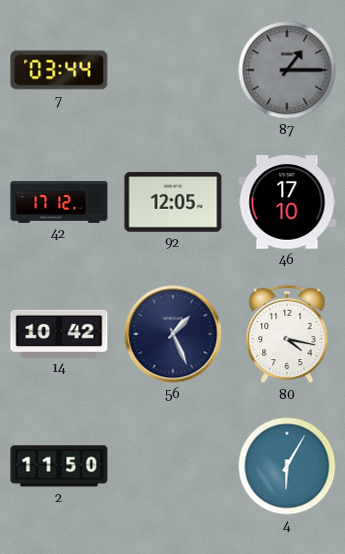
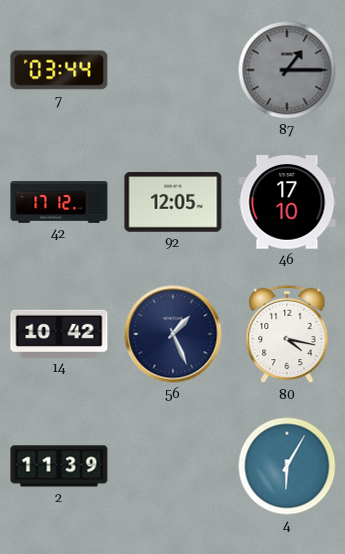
2: 11:50 -> 11:39 (59, 466)
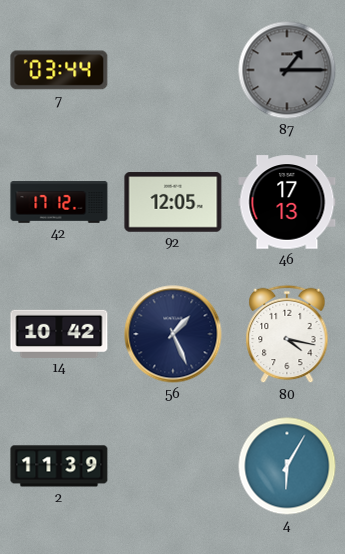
46: 17:10 -> 17:13 (287, 202)
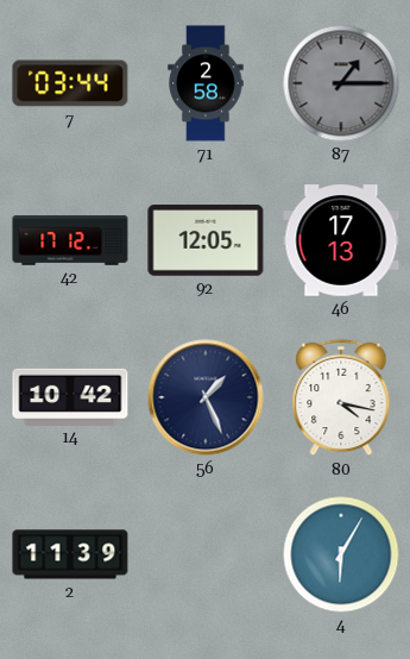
71: none -> 2:58 (206, 83)
